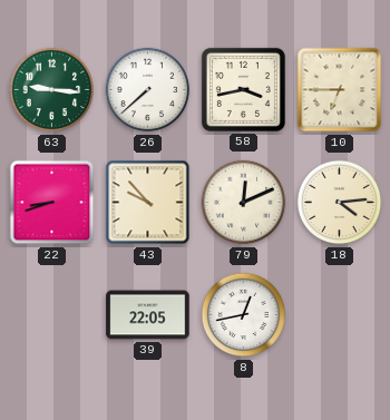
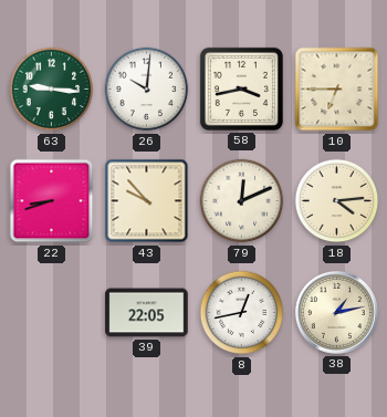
26: 7:38 -> 10:01 (147, 90)
38: none -> 1:13 (336, 312)
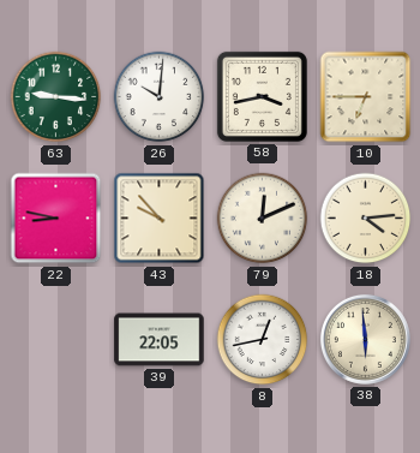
22: 8:42 -> 8:47 (56, 219)
38: 1:13 -> 5:59 (365, 339)
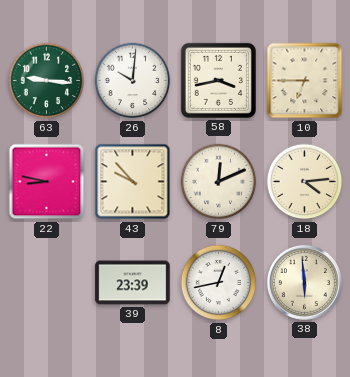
39: 22:05 -> 23:39 (133, 283)
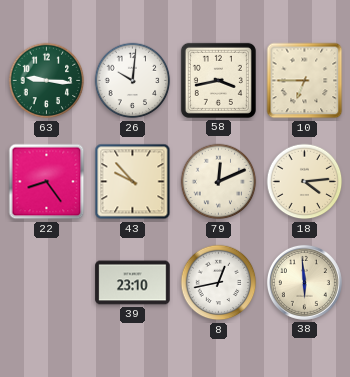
22: 8:47 -> 8:24 (47, 182)
39: 23:39 -> 23:10 (133, 283)
